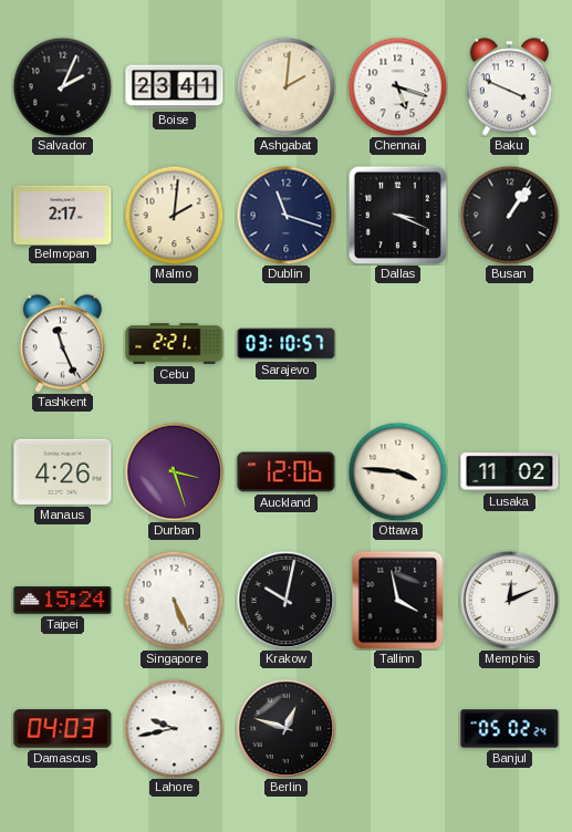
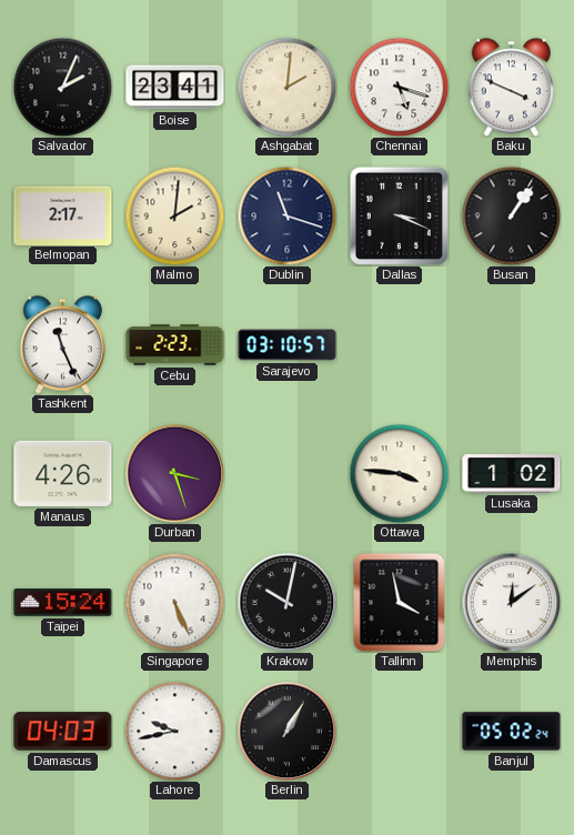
Cebu: 2:21 -> 2:23 (175, 345)
Auckland: 12:06 -> none (287, 472)
Lusaka: 11:02 -> 1:02 (512, 474)
Memphis: 12:11 -> 12:09 (511, 602)
Berlin: 12:48 -> 1:05 (286, 731)
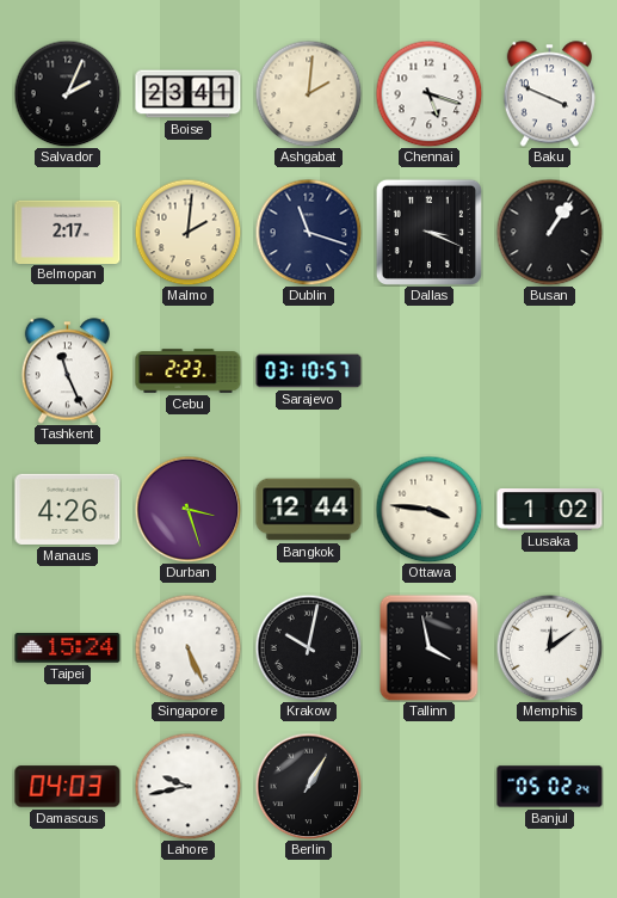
Bangkok: none -> 12:44 (309, 510)
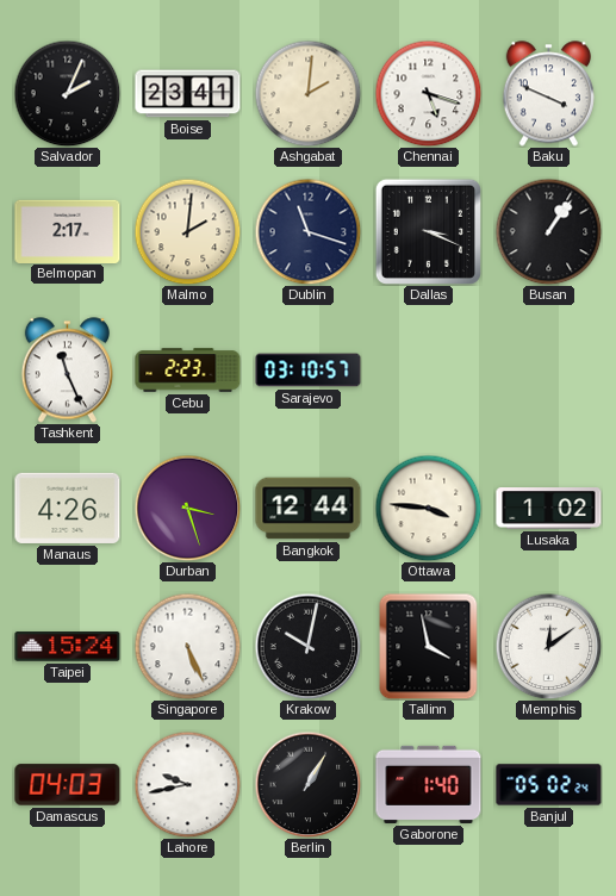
Gaborone: none -> 1:40 (429, 784)
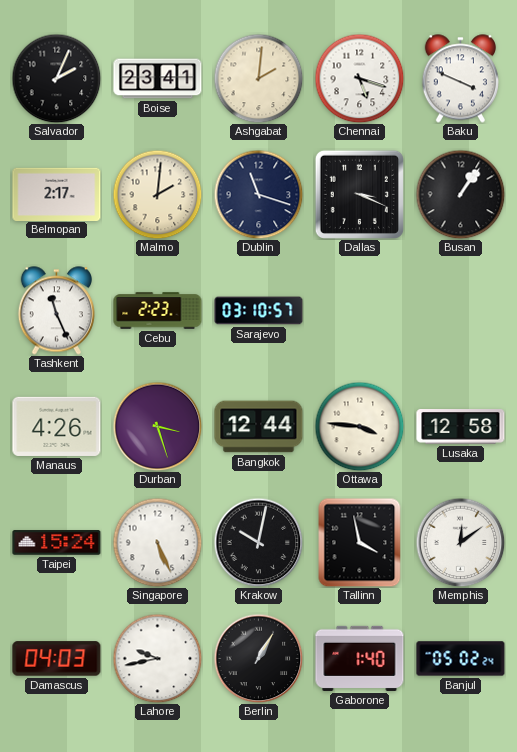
Lusaka: 1:02 -> 12:58 (461, 427)
